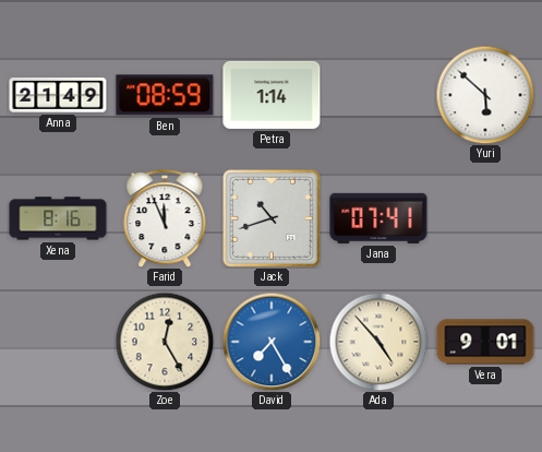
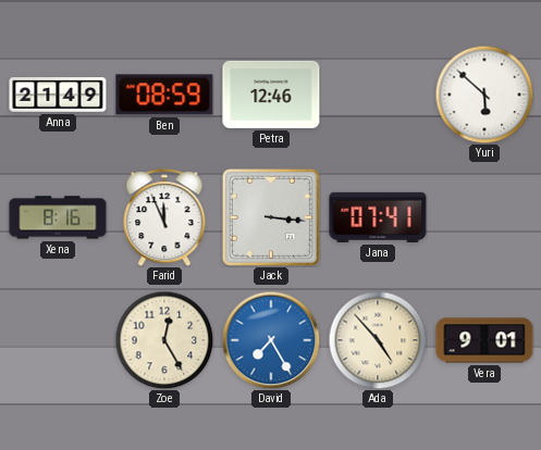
Petra: 1:14 -> 12:46 (271, 95)
Jack: 10:42 -> 3:16 (271, 217)
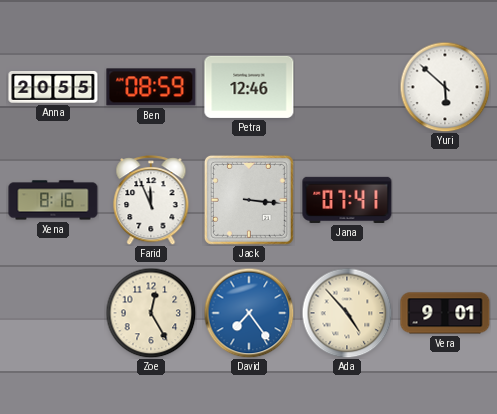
Anna: 21:49 -> 20:55 (53, 88)
David: 7:25 -> 7:24 (249, 313)
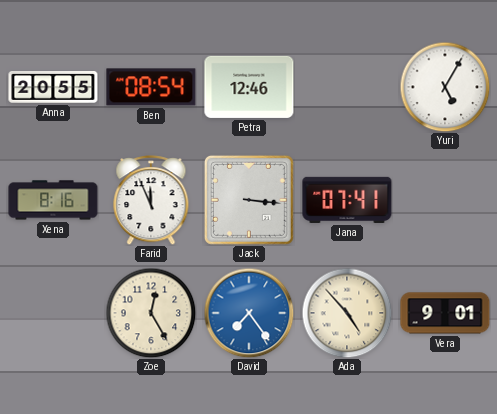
Ben: 08:59 -> 08:54 (151, 87)
Yuri: 5:52 -> 5:05 (445, 87)
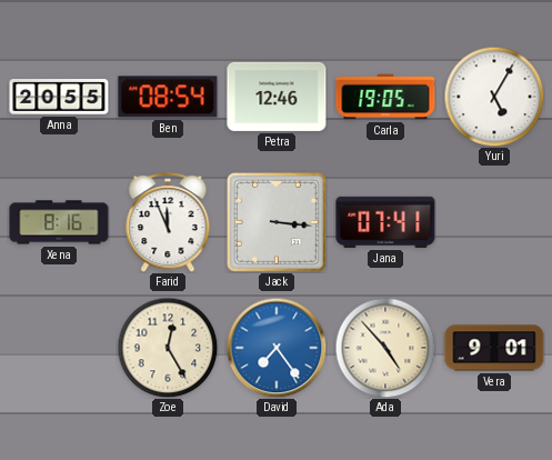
Carla: none -> 19:05 (385, 97)
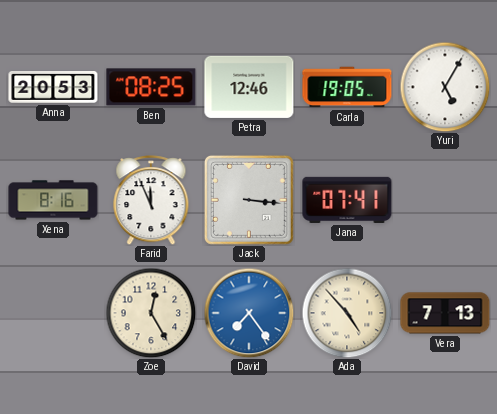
Anna: 20:55 -> 20:53 (53, 88)
Ben: 08:54 -> 08:25 (151, 87)
Vera: 9:01 -> 7:13 (445, 313)
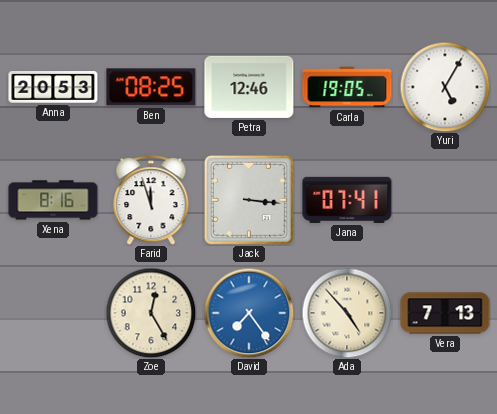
Farid: 11:56 -> 11:57 (151, 200)
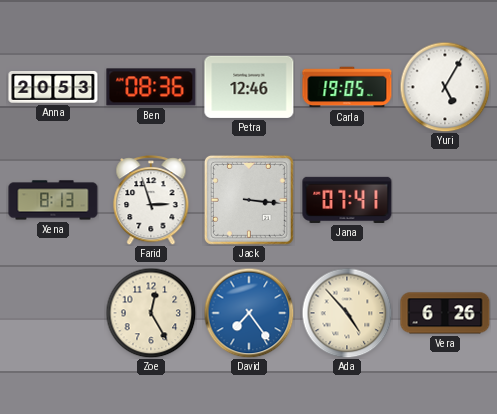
Ben: 08:25 -> 08:36 (151, 87)
Xena: 8:16 -> 8:13 (53, 200)
Farid: 11:57 -> 2:57 (151, 200)
Vera: 7:13 -> 6:26 (445, 313)
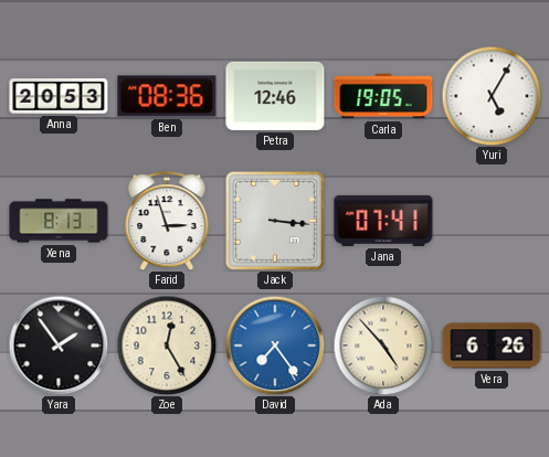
Yara: none -> 1:54 (59, 346)
